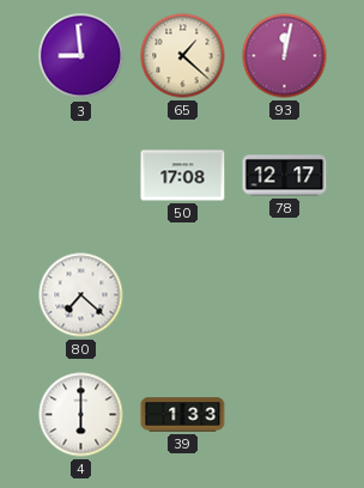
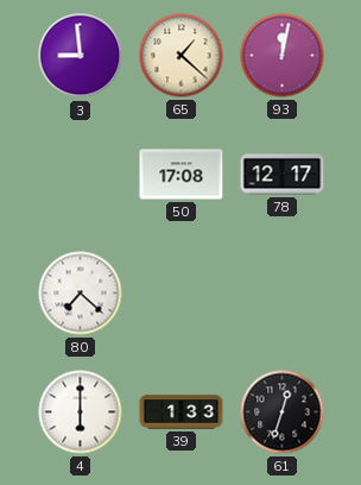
61: none -> 12:33 (283, 412)
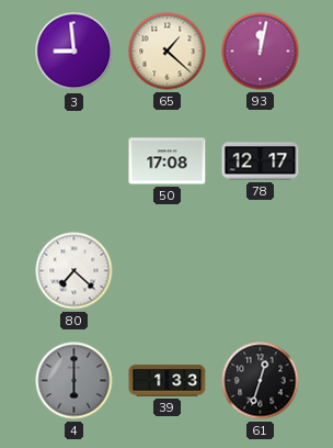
4 dial: white -> grey (74, 381)
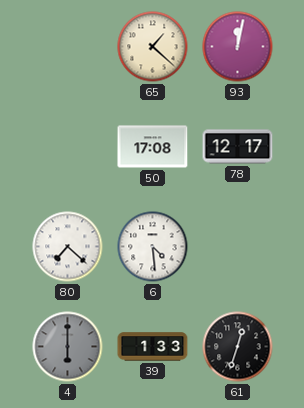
3: 8:59 -> none (74, 52)
6: none -> 4:29 (153, 247)
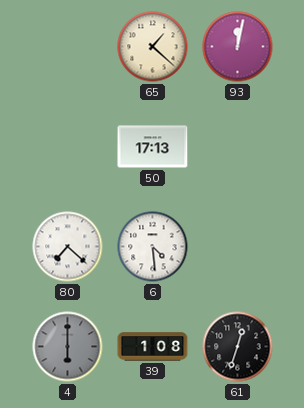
50: 17:08 -> 17:13 (153, 147)
78: 12:17 -> none (238, 147)
39: 1:33 -> 1:08 (153, 347)
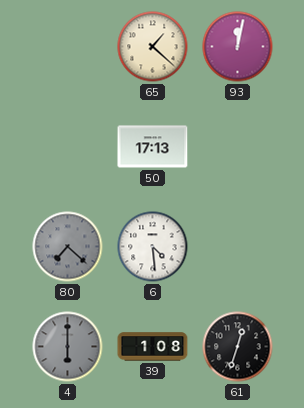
80 dial: white -> grey (68, 247)
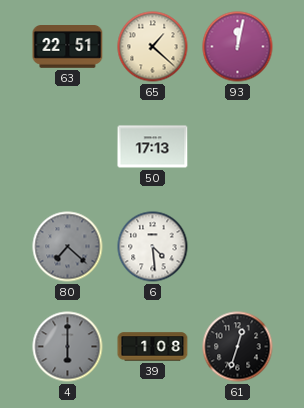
63: none -> 22:51 (68, 47)
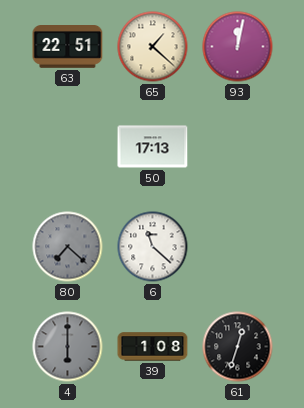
6: 4:29 -> 11:22 (153, 247)
